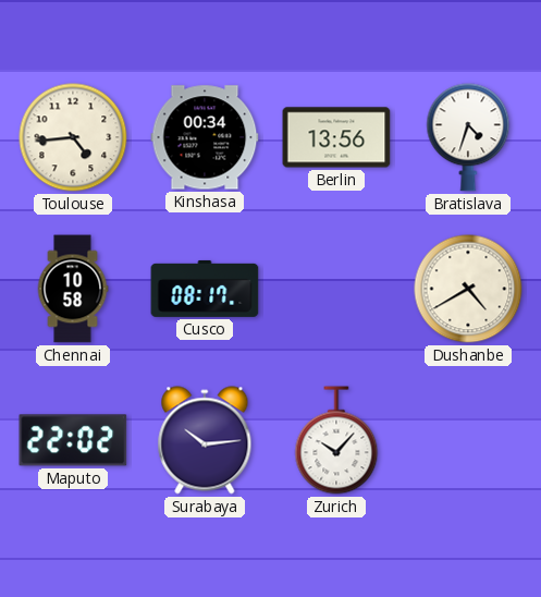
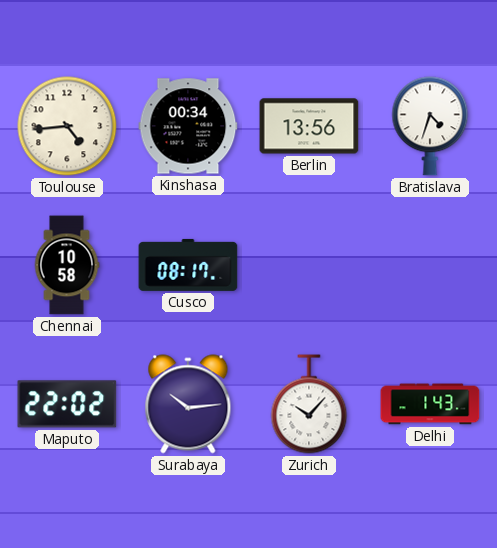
Dushanbe: 4:40 -> none (468, 289)
Delhi: none -> 1:43 (430, 404)
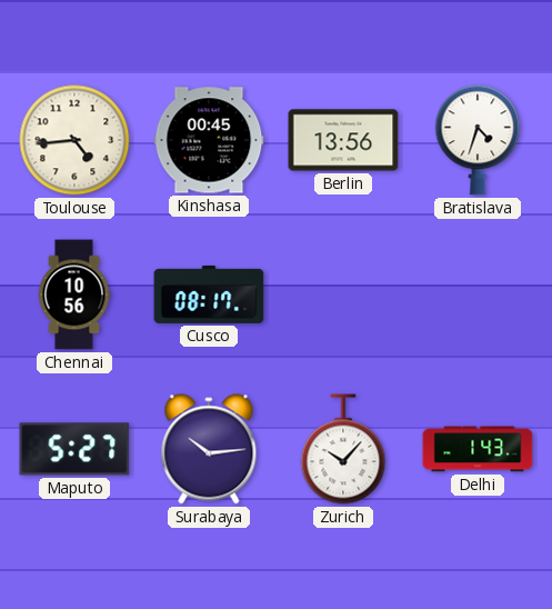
Kinshasa: 00:34 -> 00:45 (209, 140)
Chennai: 10:58 -> 10:56 (74, 294)
Maputo: 22:02 -> 5:27 (74, 449)
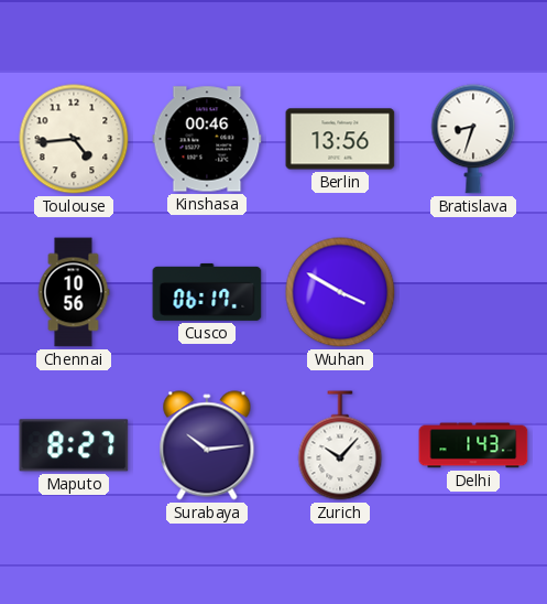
Kinshasa: 00:45 -> 00:46 (207, 139)
Bratislava: 4:33 -> 8:33 (473, 139)
Cusco: 08:17 -> 06:17 (207, 292)
Wuhan: none -> 3:50 (340, 292)
Maputo: 5:27 -> 8:27 (74, 445)
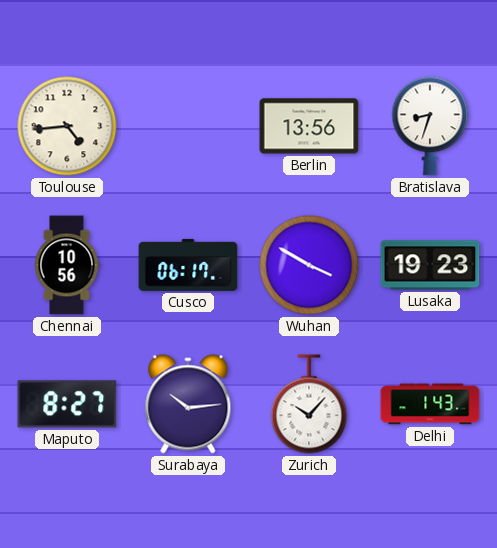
Kinshasa: 00:46 -> none (207, 139)
Lusaka: none -> 19:23 (430, 265)
